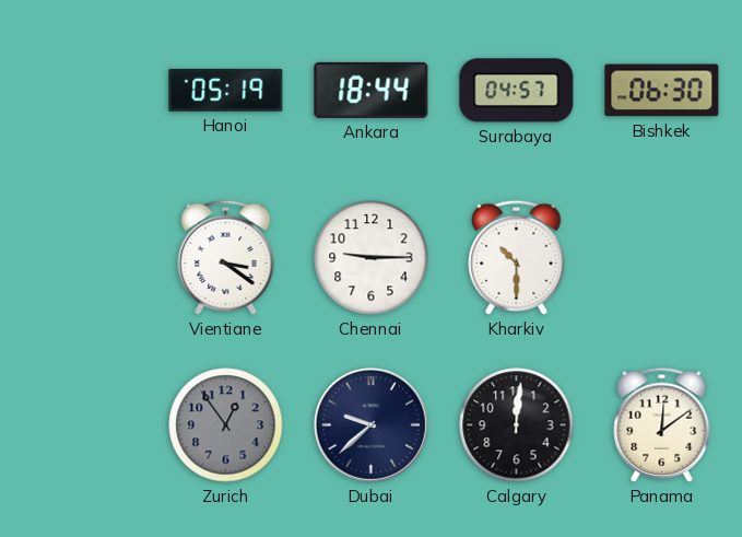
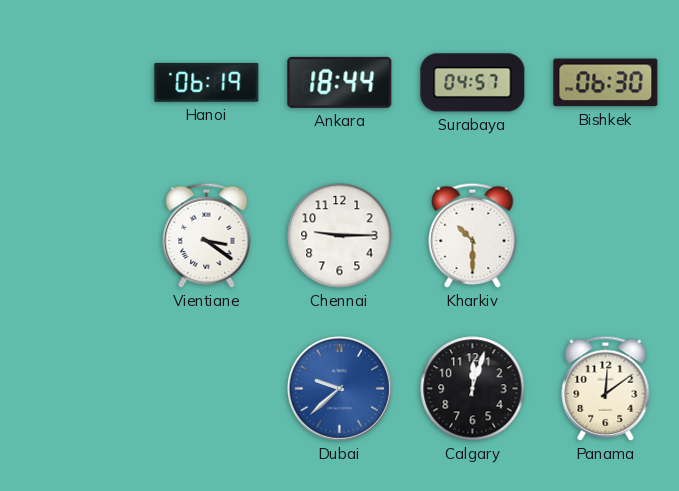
Hanoi: 05:19 -> 06:19 (207, 82)
Zurich: 12:54 -> none (226, 425)
Dubai dial: navy -> blue (340, 389)
Calgary: 12:01 -> 12:03 (473, 389)
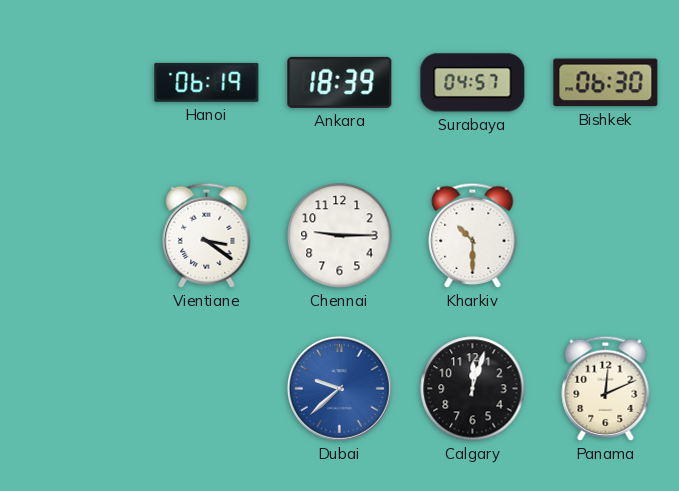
Ankara: 18:44 -> 18:39 (340, 82)
Panama: 12:09 -> 12:11 (606, 388)
